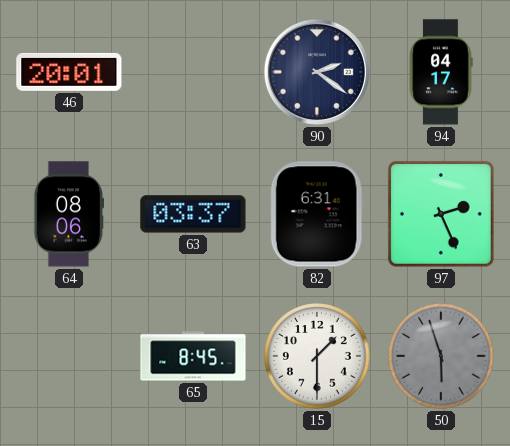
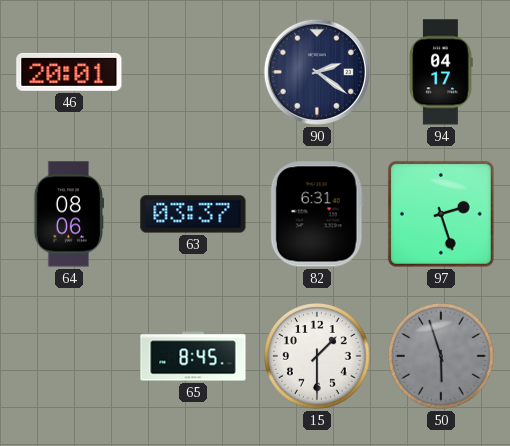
97: 2:26 -> 2:27 (441, 214)
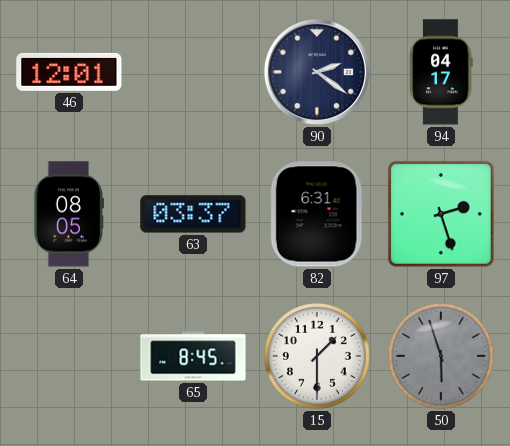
46: 20:01 -> 12:01 (69, 72)
64: 08:06 -> 08:05 (68, 214)
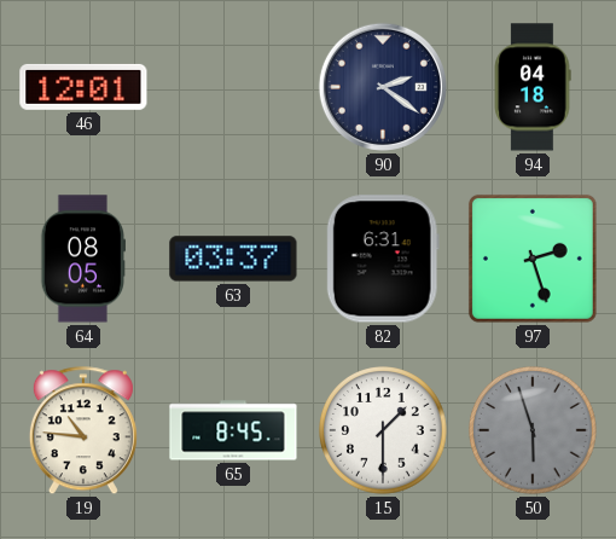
94: 04:17 -> 04:18 (533, 87)
19: none -> 10:46 (83, 431)
